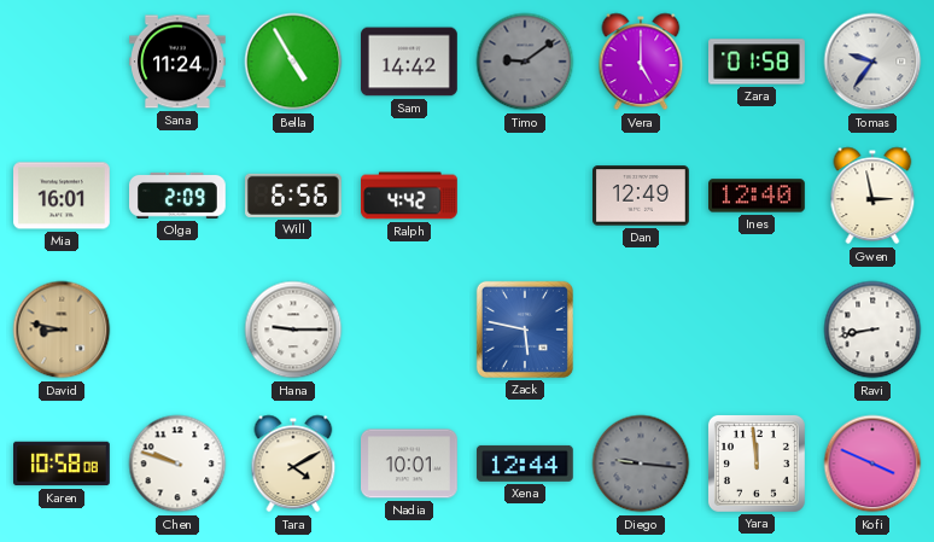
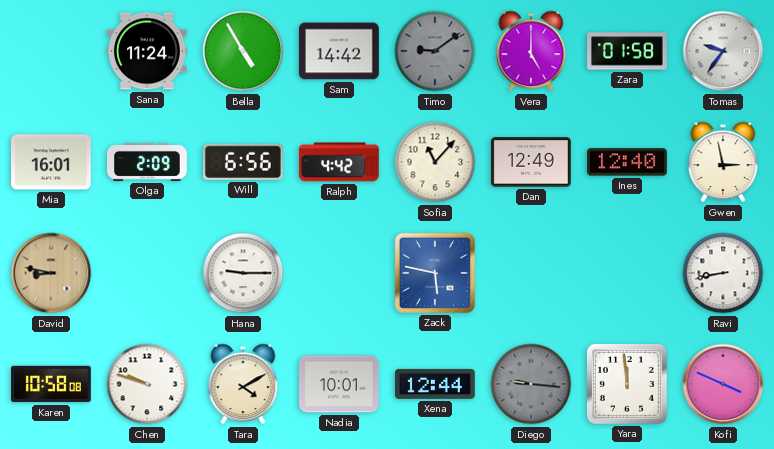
Sofia: none -> 11:07 (435, 162)
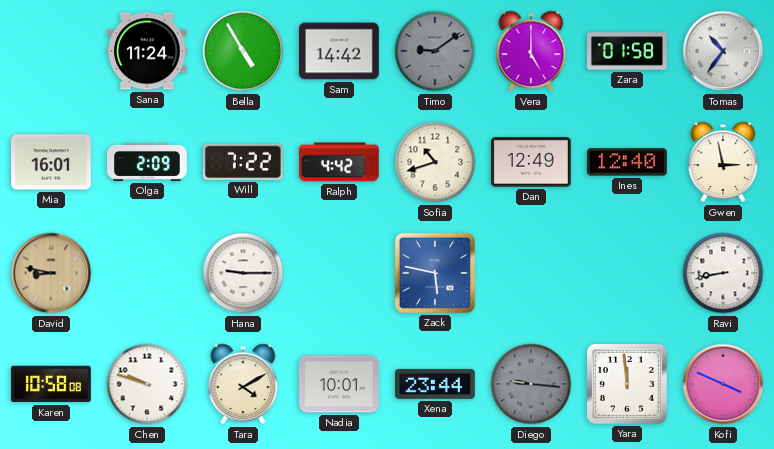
Tomas: 9:36 -> 10:36 (723, 51)
Will: 6:56 -> 7:22 (244, 162)
Sofia: 11:07 -> 10:42 (435, 162)
Xena: 12:44 -> 23:44 (435, 384)
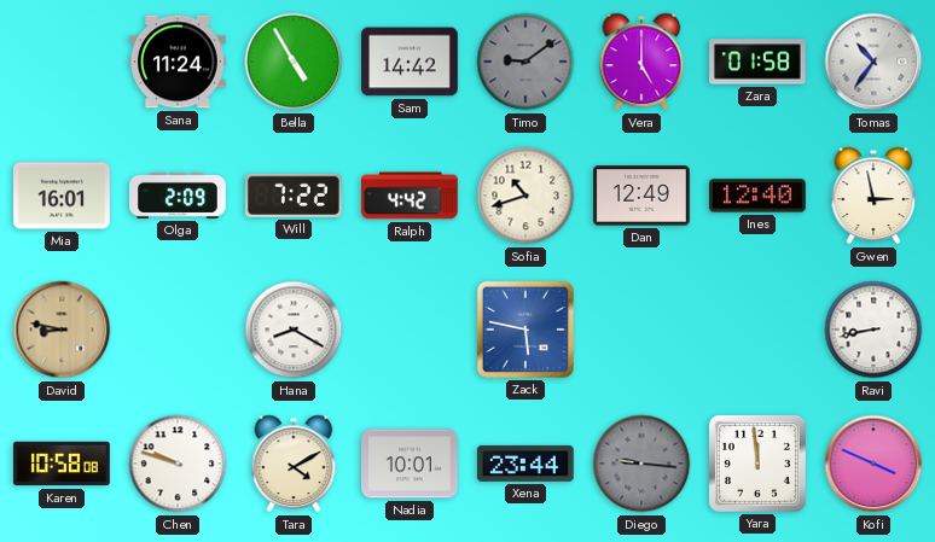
Hana: 9:15 -> 8:20 (294, 330)
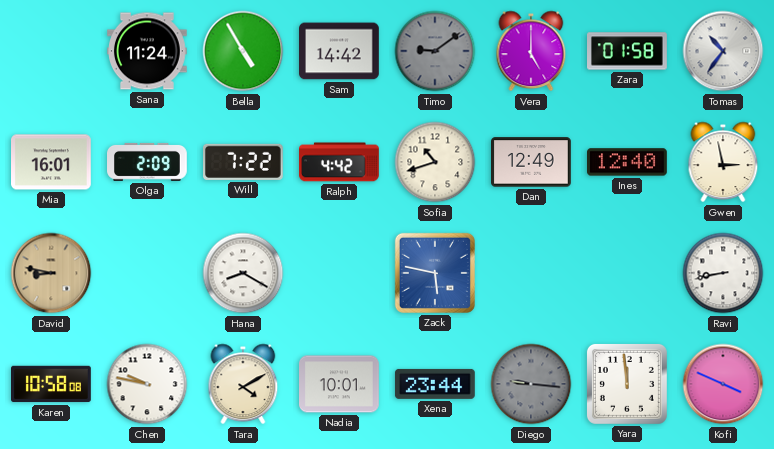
Chen: 9:48 -> 9:47 (147, 384)
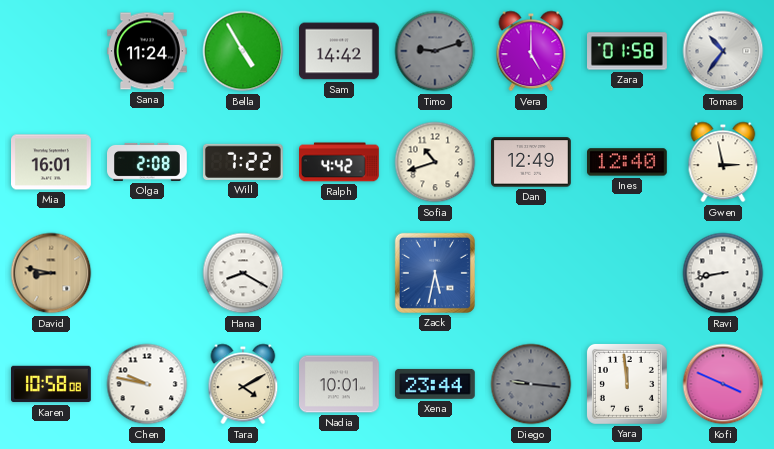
Timo: 9:09 -> 9:12 (435, 51)
Olga: 2:09 -> 2:08 (148, 162)
Zack: 5:47 -> 5:32 (435, 273)
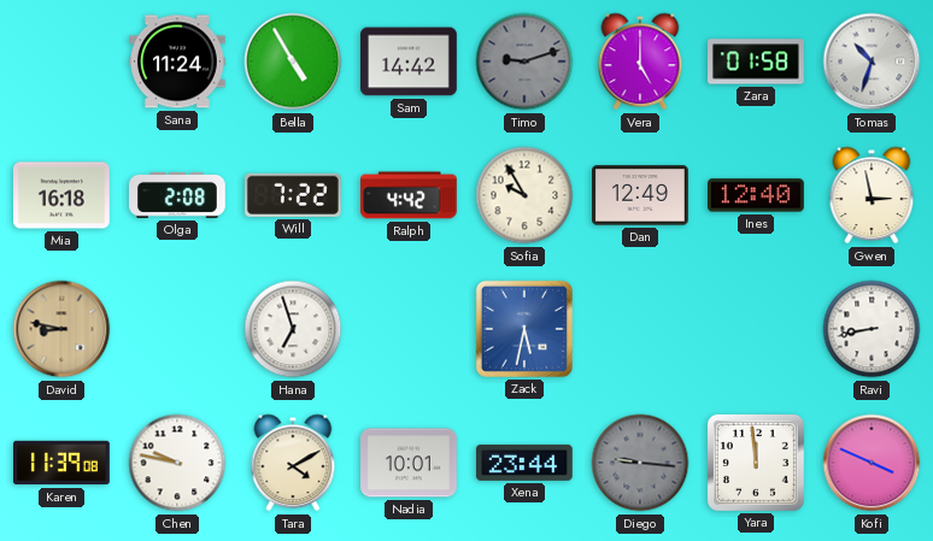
Tomas: 10:36 -> 10:33 (872, 61)
Mia: 16:01 -> 16:18 (63, 195)
Sofia: 10:42 -> 9:55 (524, 195)
Hana: 8:20 -> 6:57 (293, 329)
Karen: 10:58 -> 11:39 (63, 463)
